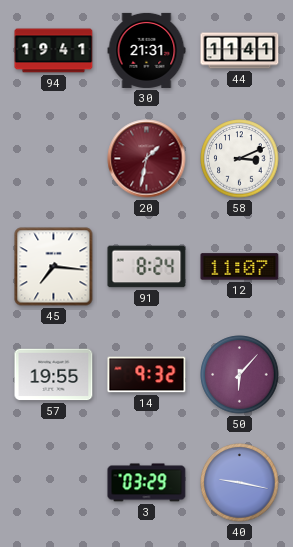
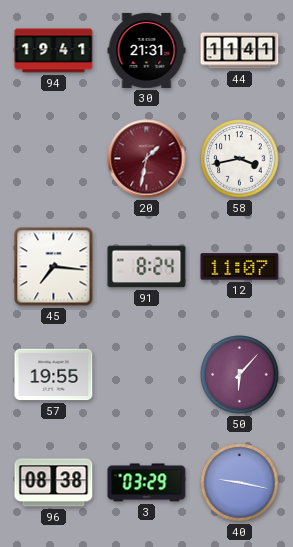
58: 3:11 -> 3:43 (240, 159)
14: 9:32 -> none (147, 375)
96: none -> 08:38 (54, 483)
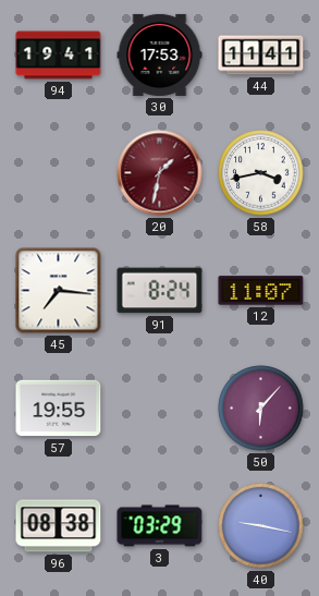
30: 21:31 -> 17:53 (160, 54)
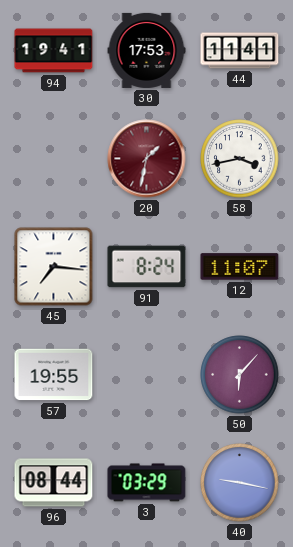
96: 08:38 -> 08:44 (54, 483)
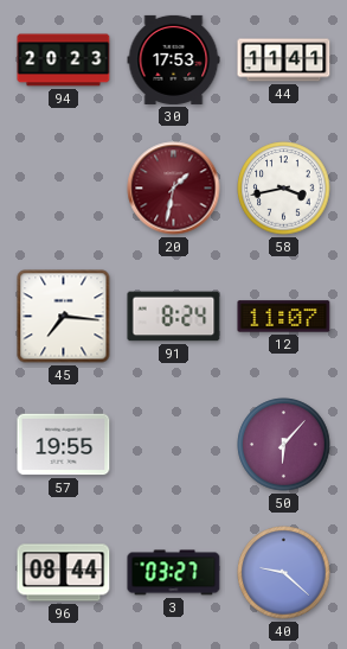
94: 19:41 -> 20:23 (64, 61)
3: 03:29 -> 03:27 (174, 573)
40: 9:17 -> 9:22 (284, 573)
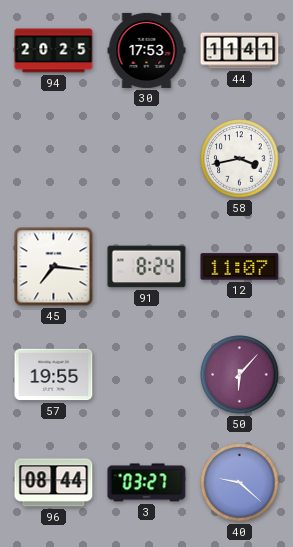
94: 20:23 -> 20:25 (54, 51)
20: 1:32 -> none (174, 189)
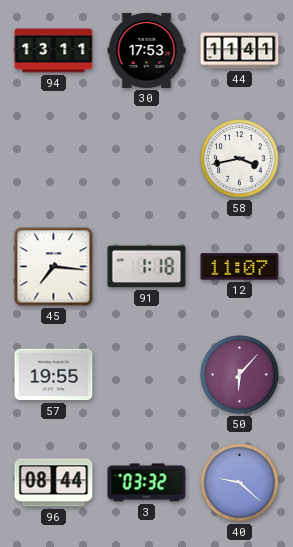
94: 20:25 -> 13:11 (54, 51)
91: 8:24 -> 1:18 (147, 267)
3: 03:27 -> 03:32 (147, 483)
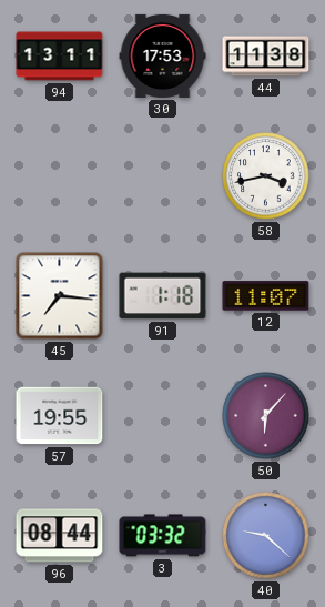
44: 11:41 -> 11:38 (266, 57)
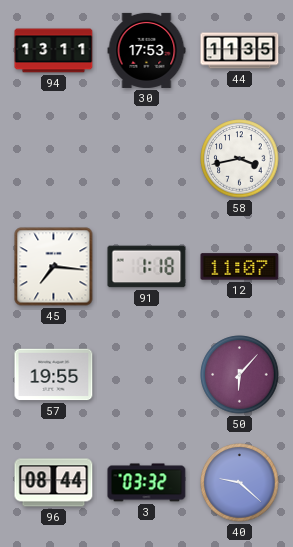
44: 11:38 -> 11:35 (240, 51)
